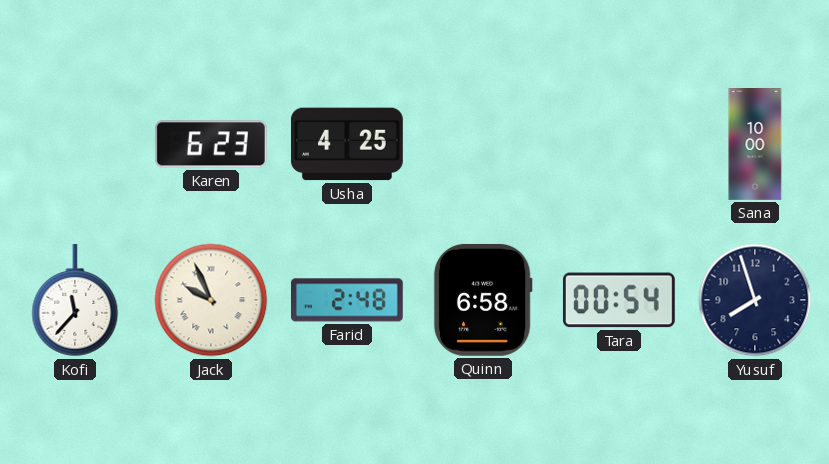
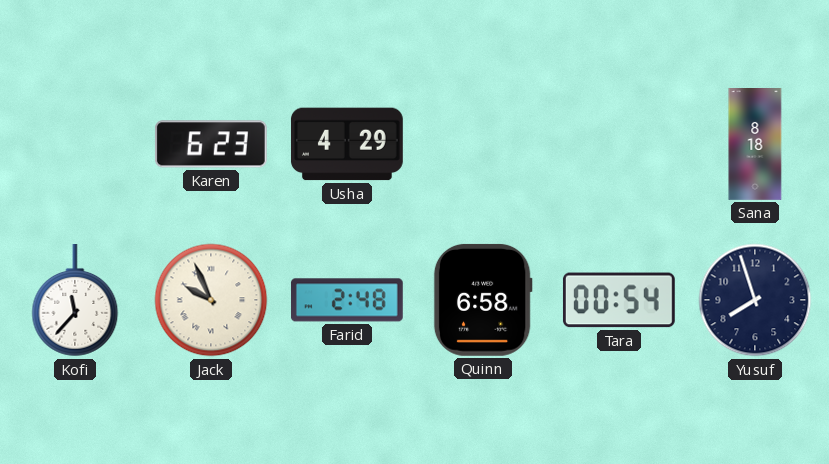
Usha: 4:25 -> 4:29 (347, 144)
Sana: 10:00 -> 8:18 (755, 145)
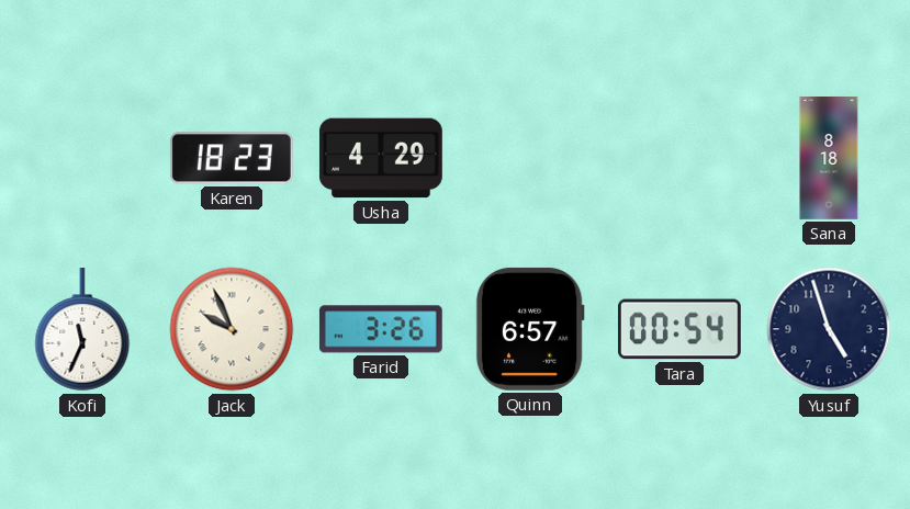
Karen: 6:23 -> 18:23 (232, 158)
Kofi: 11:37 -> 11:34 (82, 330)
Farid: 2:48 -> 3:26 (381, 329)
Quinn: 6:58 -> 6:57 (530, 329)
Yusuf: 7:57 -> 4:57 (829, 329)
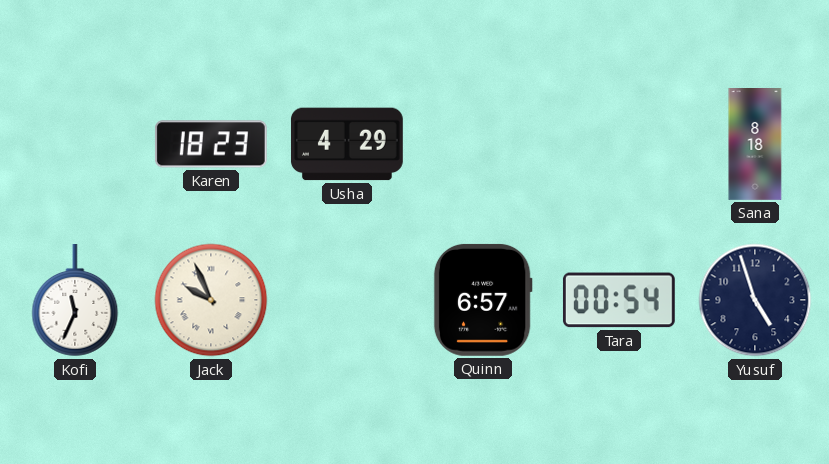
Farid: 3:26 -> none (381, 329)
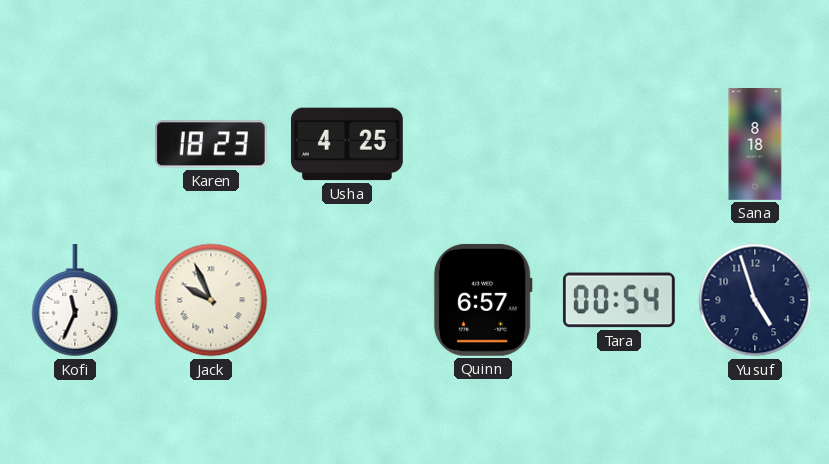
Usha: 4:29 -> 4:25 (347, 144)
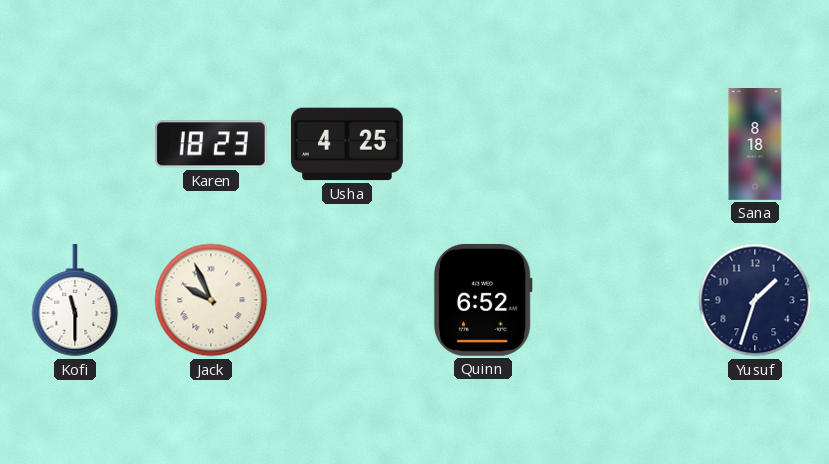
Kofi: 11:34 -> 11:30 (75, 301)
Quinn: 6:57 -> 6:52 (483, 300)
Tara: 00:54 -> none (619, 300)
Yusuf: 4:57 -> 1:33 (755, 300)
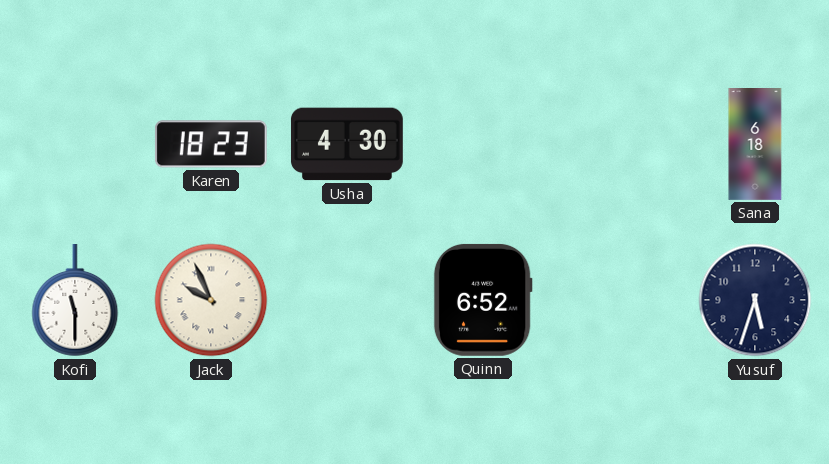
Usha: 4:25 -> 4:30 (347, 144)
Sana: 8:18 -> 6:18 (755, 145)
Yusuf: 1:33 -> 5:33 (755, 300)
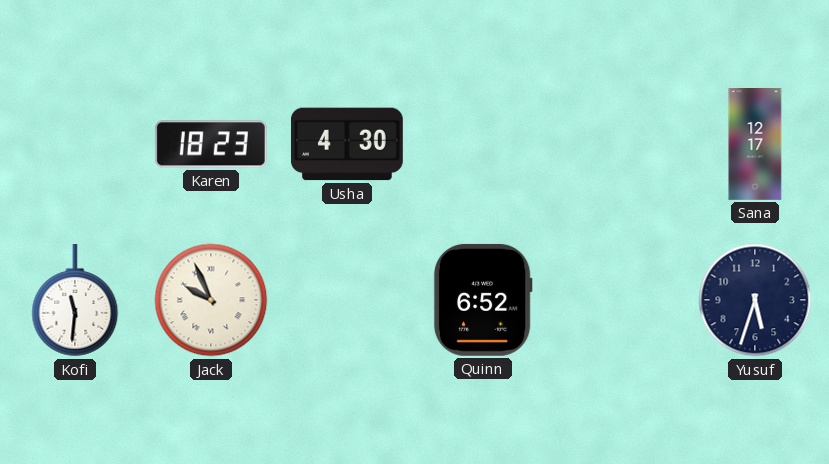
Sana: 6:18 -> 12:17 (755, 145)
Kofi: 11:30 -> 11:31 (75, 301)
